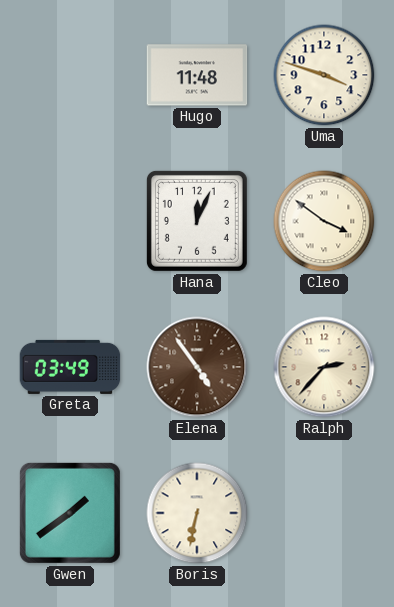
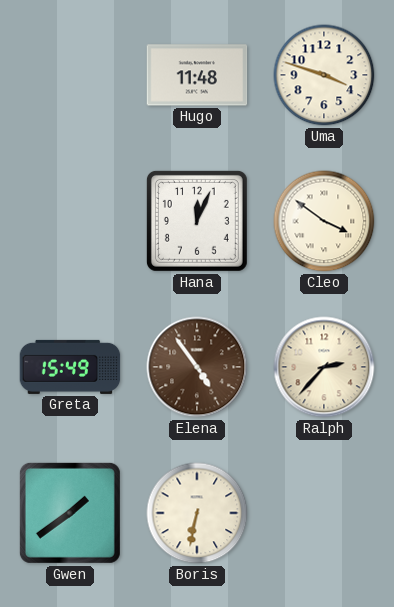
Greta: 03:49 -> 15:49 (70, 367)
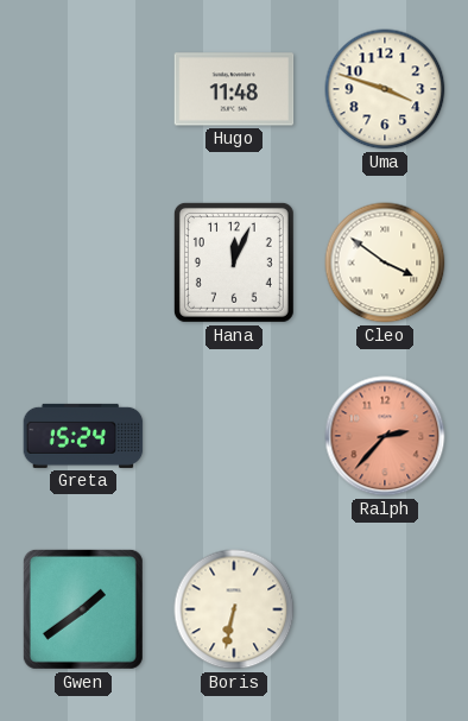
Greta: 15:49 -> 15:24 (83, 436)
Elena: 4:54 -> none (197, 367)
Ralph dial: cream -> salmon (385, 436)
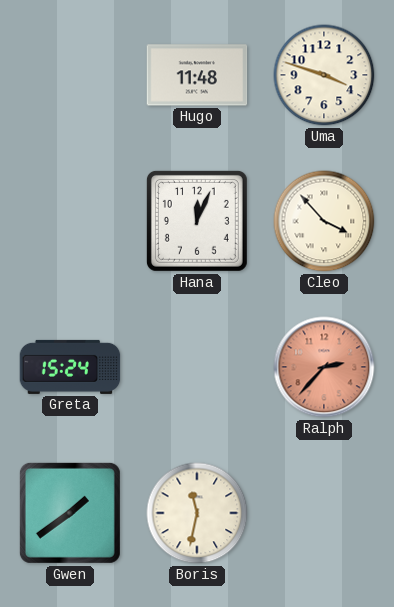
Cleo: 3:51 -> 3:53 (324, 221)
Boris: 6:32 -> 11:32 (197, 513)
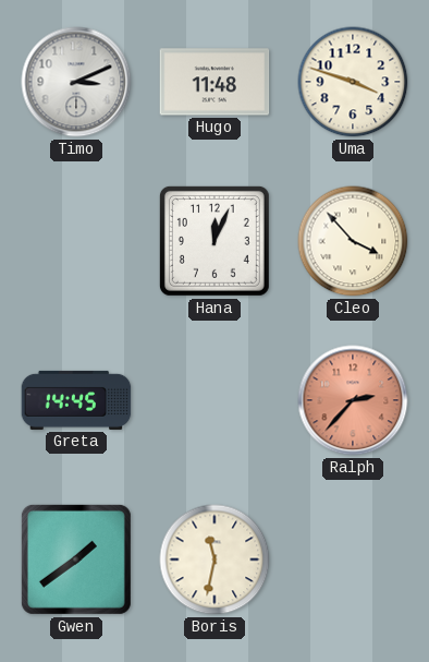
Timo: none -> 3:11 (76, 82)
Greta: 15:24 -> 14:45 (76, 400)
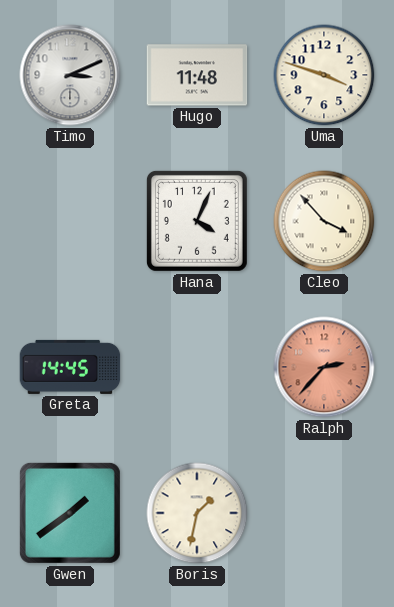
Hana: 12:04 -> 4:04 (197, 221)
Boris: 11:32 -> 1:32 (197, 513)
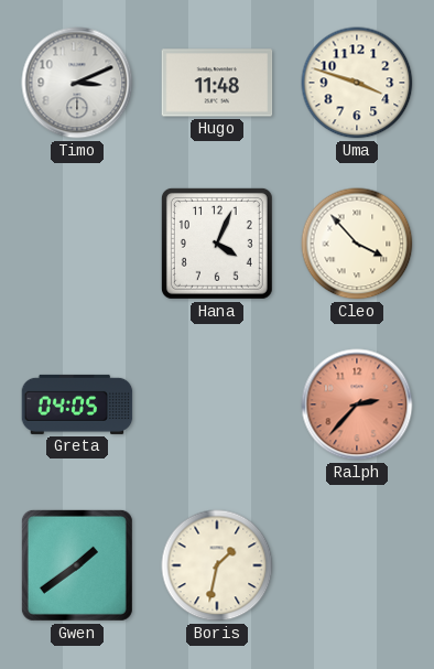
Greta: 14:45 -> 04:05 (77, 404)
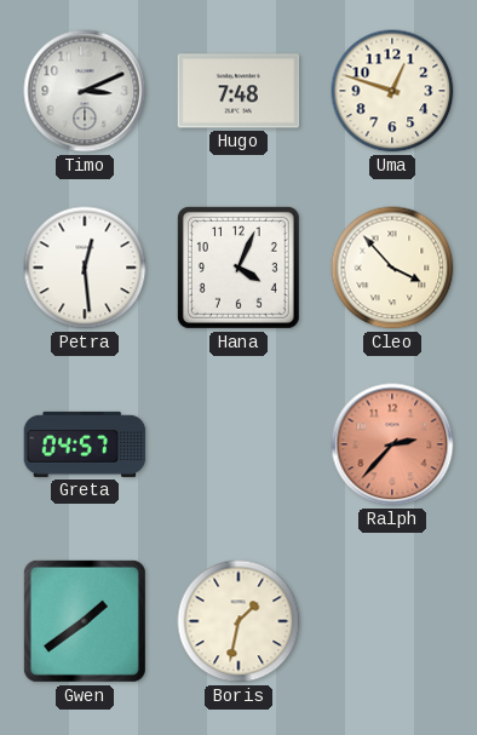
Hugo: 11:48 -> 7:48 (238, 91)
Uma: 3:48 -> 12:48 (392, 91)
Petra: none -> 12:29 (85, 268)
Greta: 04:05 -> 04:57 (85, 444)
